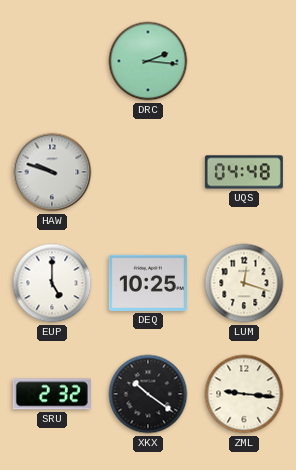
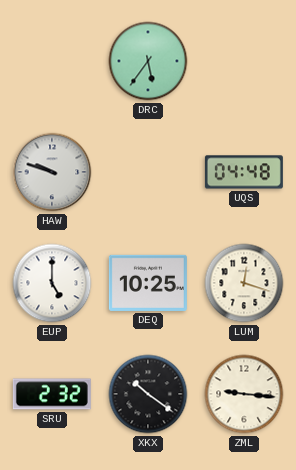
DRC: 2:16 -> 5:36 (148, 61)
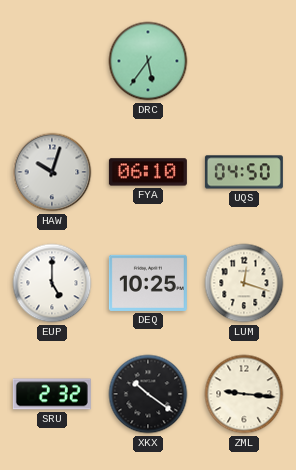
HAW: 9:48 -> 10:03 (52, 172)
FYA: none -> 06:10 (148, 172)
UQS: 04:48 -> 04:50 (244, 172)
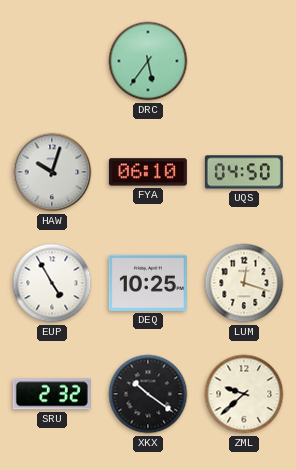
EUP: 5:00 -> 4:55 (52, 283)
ZML: 9:16 -> 9:38 (244, 394)
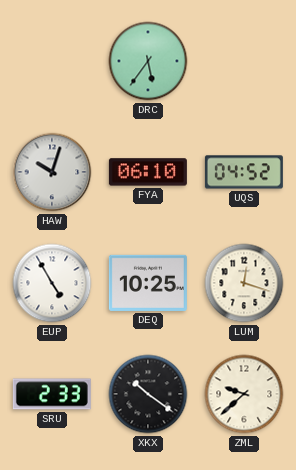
UQS: 04:50 -> 04:52 (244, 172)
SRU: 2:32 -> 2:33 (52, 394)
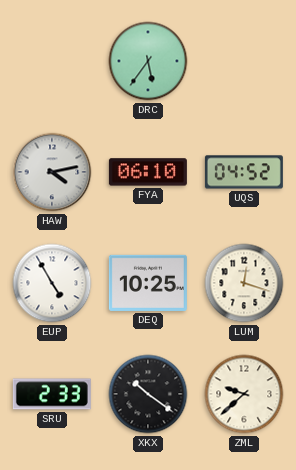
HAW: 10:03 -> 4:13 (52, 172)
